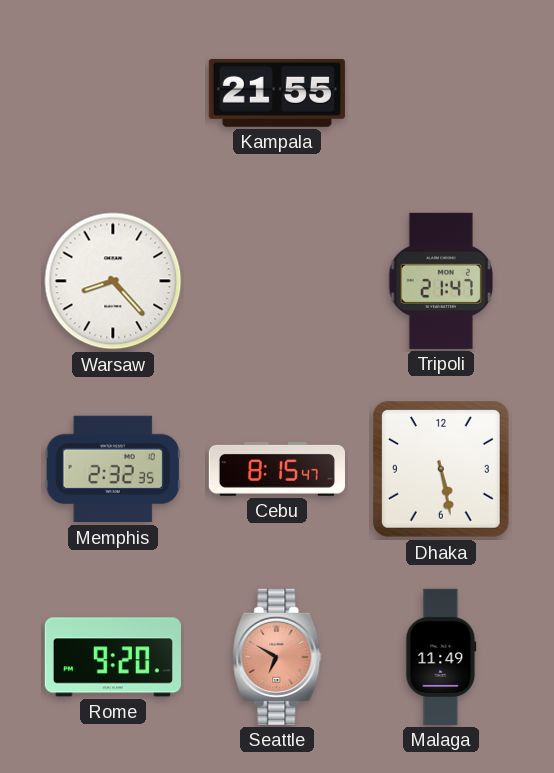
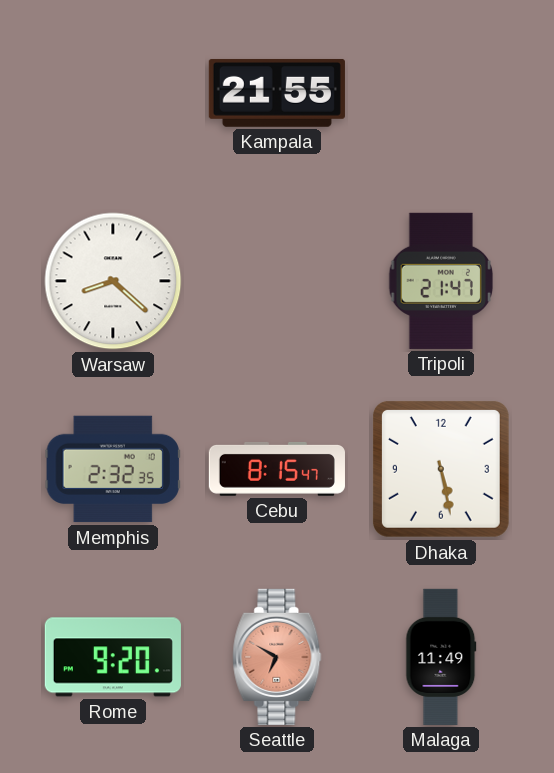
Warsaw: 8:23 -> 8:22 (113, 281)
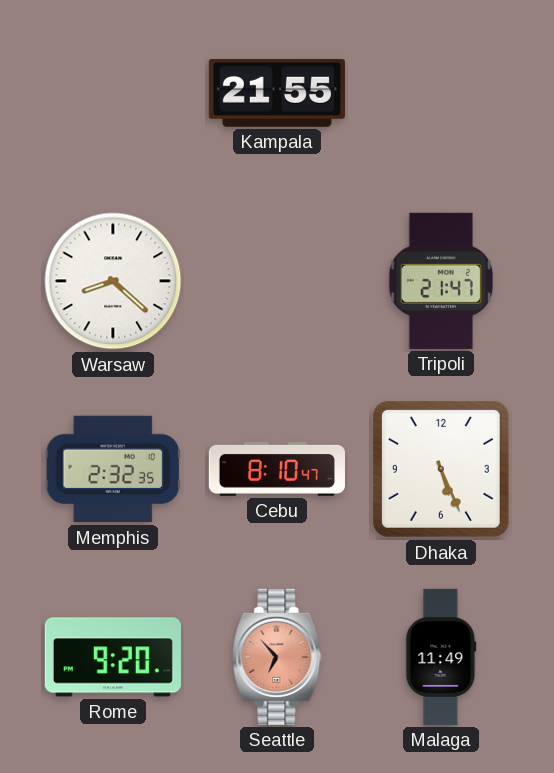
Cebu: 8:15 -> 8:10 (277, 469)
Dhaka: 5:28 -> 5:26 (441, 469)
Seattle: 6:50 -> 6:53 (277, 657)
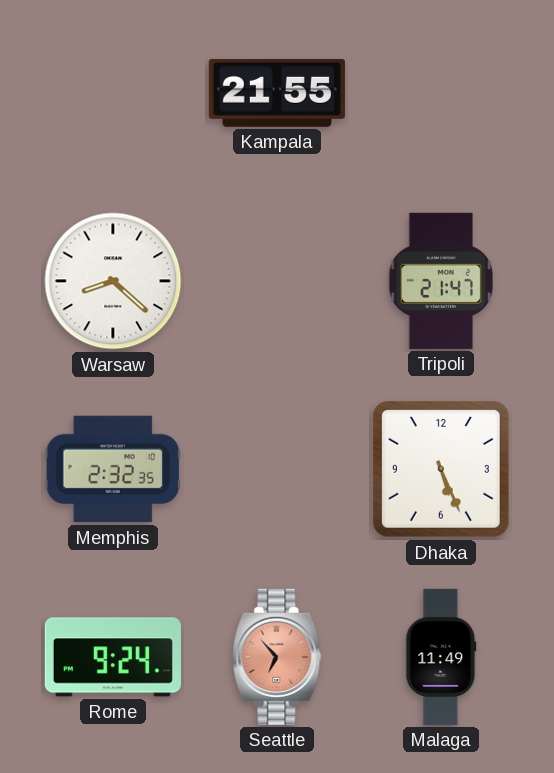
Cebu: 8:10 -> none (277, 469)
Rome: 9:20 -> 9:24 (113, 657)
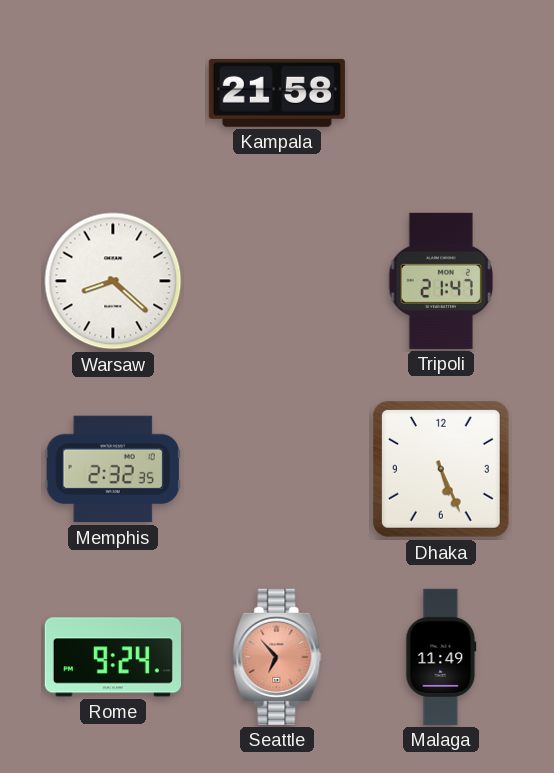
Kampala: 21:55 -> 21:58 (277, 93)
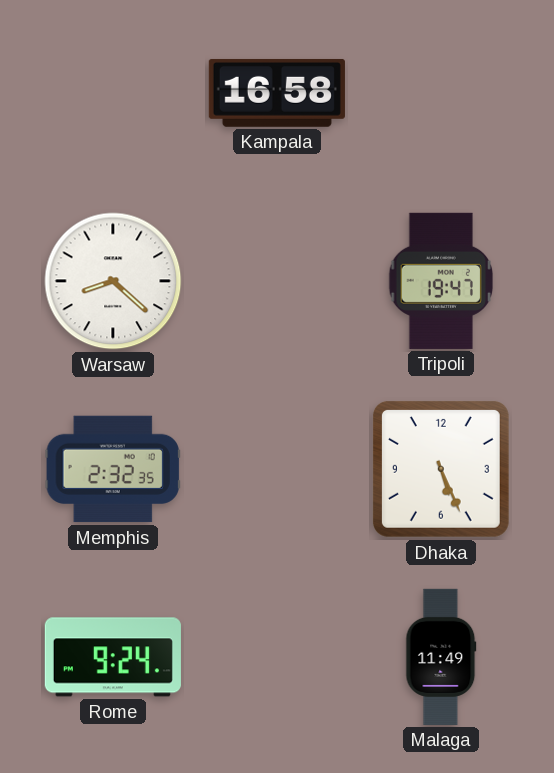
Kampala: 21:58 -> 16:58 (277, 93)
Tripoli: 21:47 -> 19:47 (440, 281)
Seattle: 6:53 -> none (277, 657)
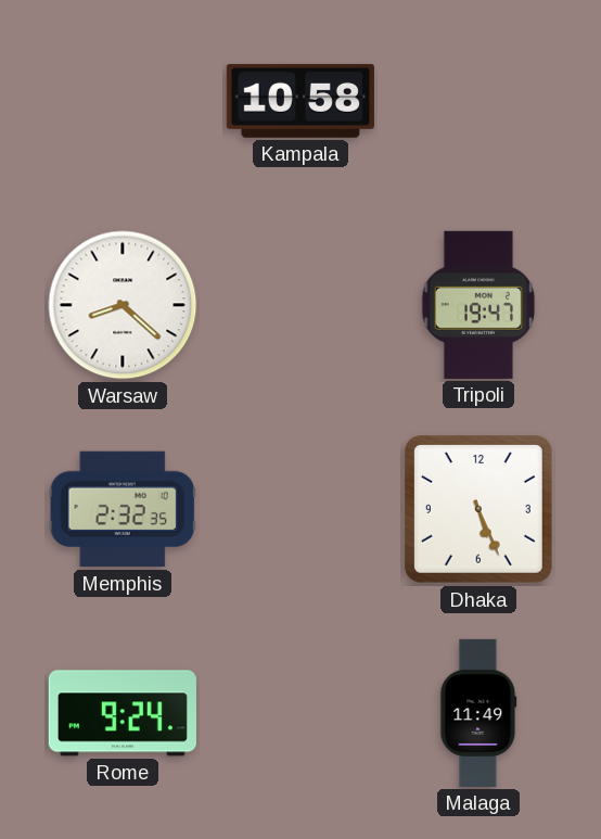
Kampala: 16:58 -> 10:58 (300, 101)
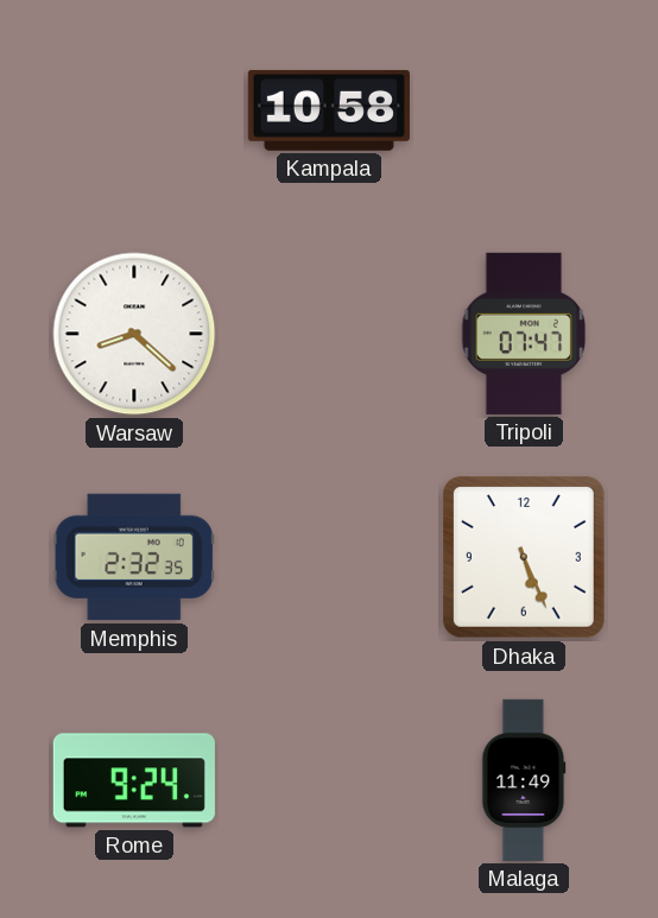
Tripoli: 19:47 -> 07:47 (523, 334)
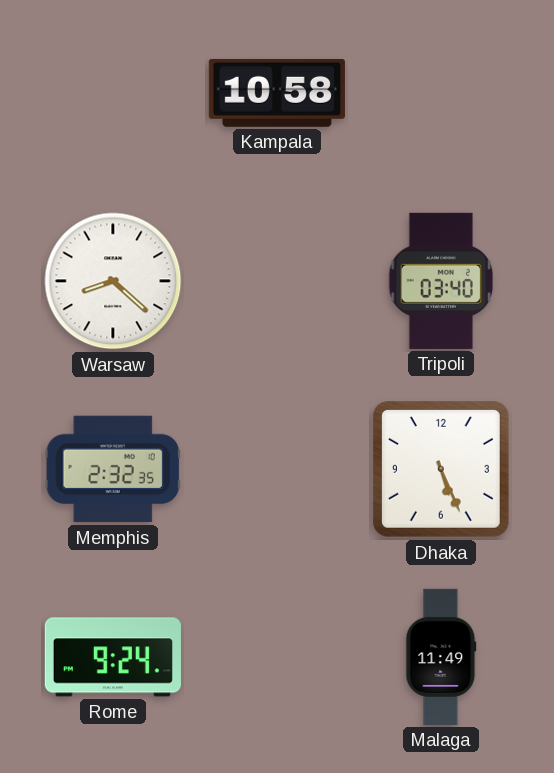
Tripoli: 07:47 -> 03:40 (440, 281)
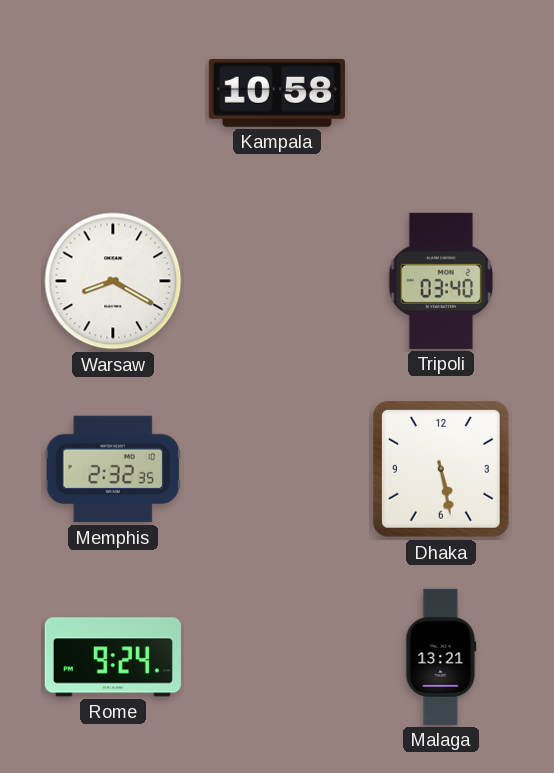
Warsaw: 8:22 -> 8:20 (113, 281)
Dhaka: 5:26 -> 5:28 (441, 469)
Malaga: 11:49 -> 13:21 (441, 657)
